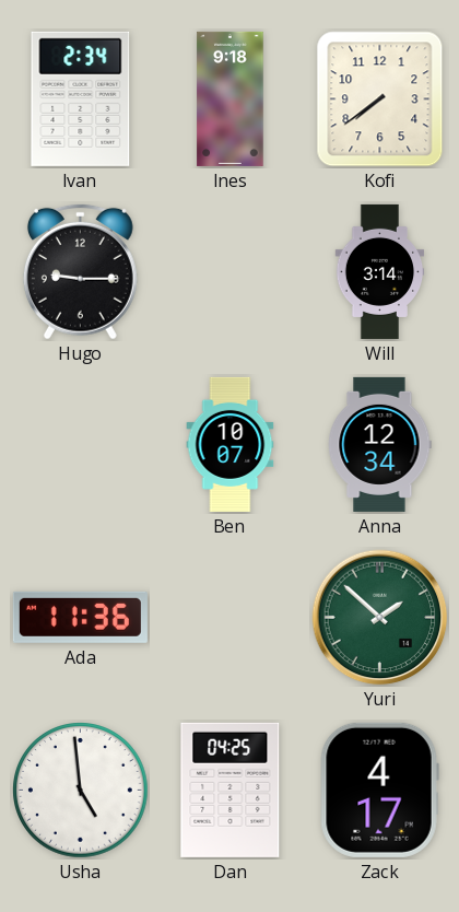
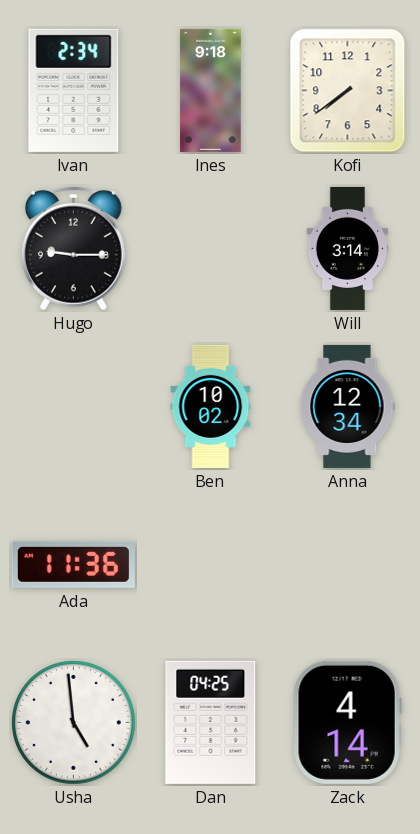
Ben: 10:07 -> 10:02 (211, 406)
Yuri: 1:52 -> none (380, 618)
Zack: 4:17 -> 4:14 (347, 722)
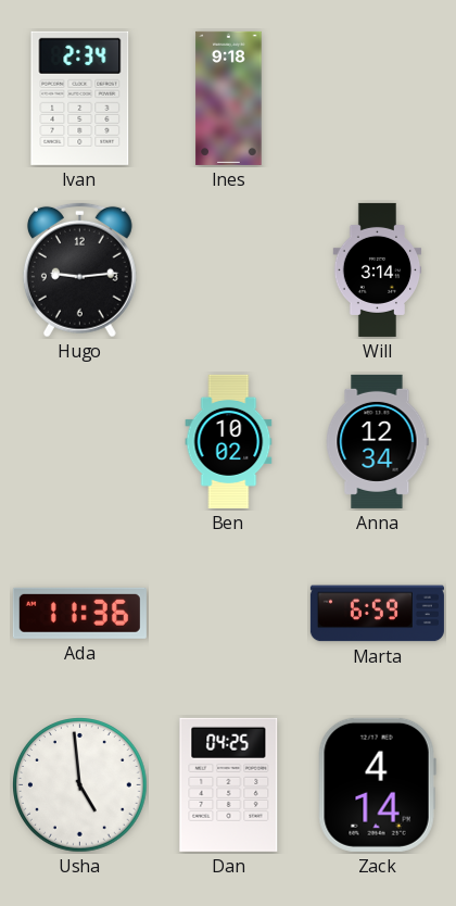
Kofi: 7:39 -> none (348, 91)
Hugo: 9:15 -> 9:14 (79, 269)
Marta: none -> 6:59 (377, 614)
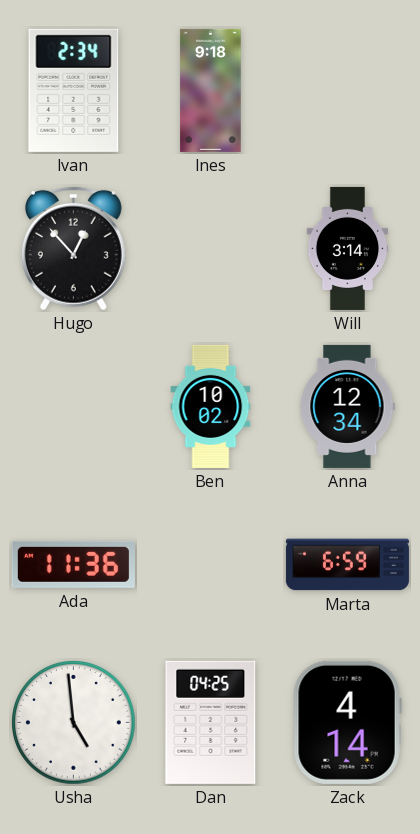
Hugo: 9:14 -> 12:53 (73, 248)
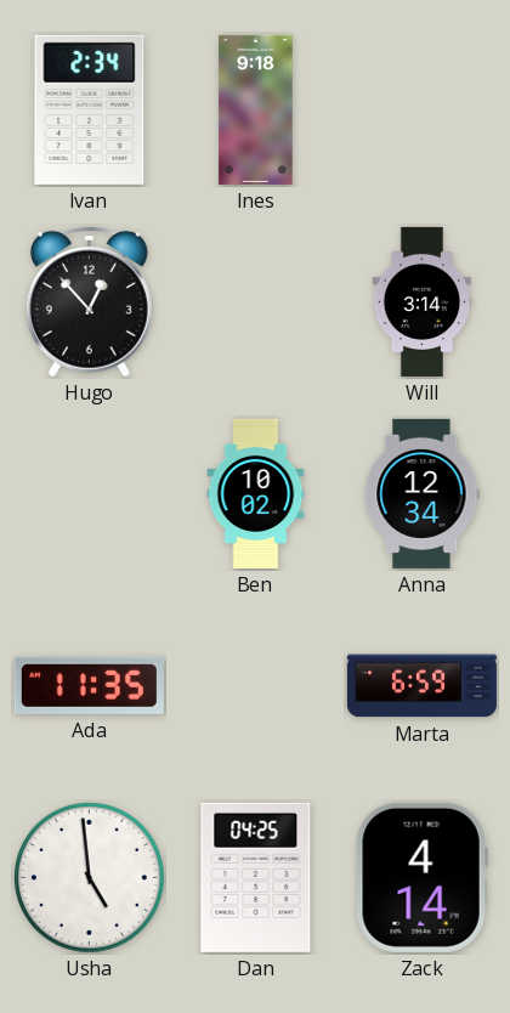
Ada: 11:36 -> 11:35 (89, 685)
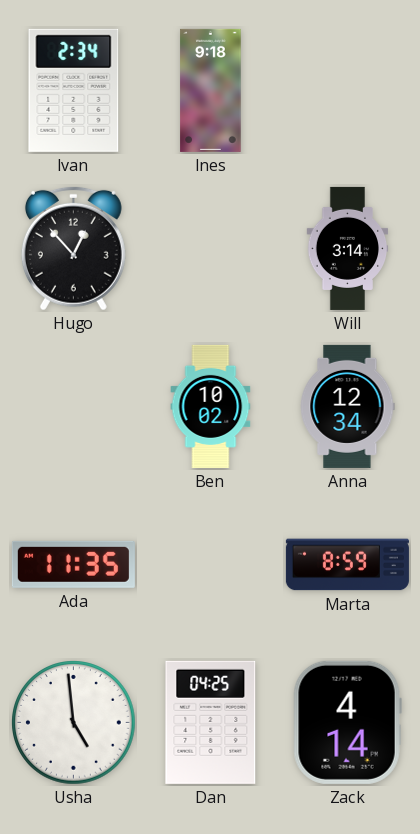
Marta: 6:59 -> 8:59 (347, 565)
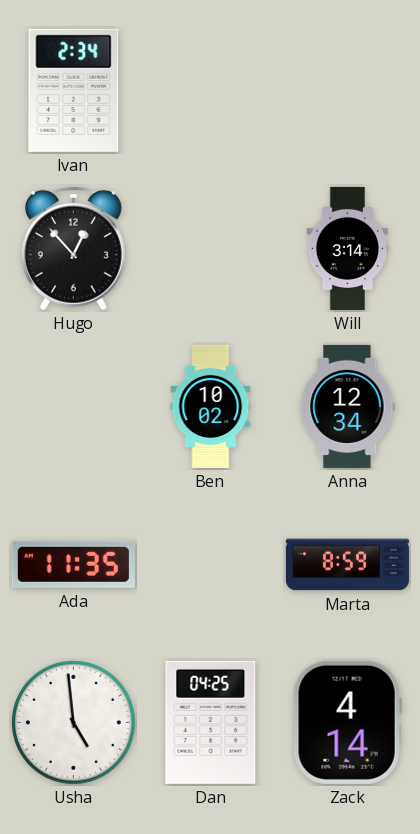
Ines: 9:18 -> none (211, 90)
